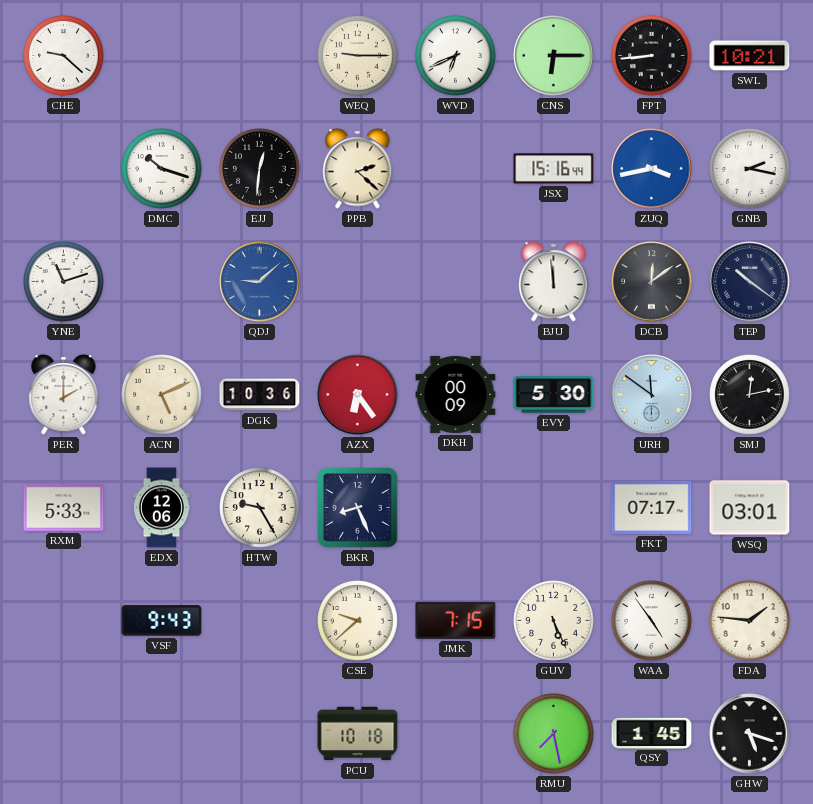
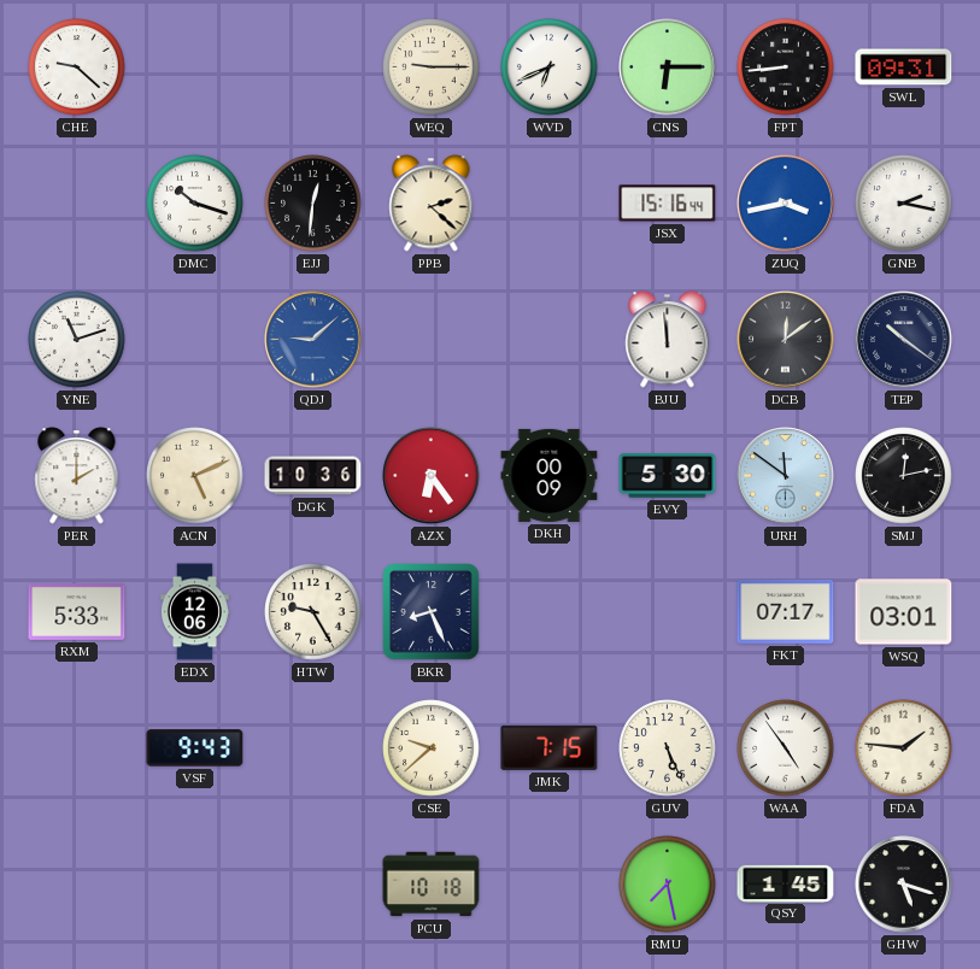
SWL: 10:21 -> 09:31 (904, 67)
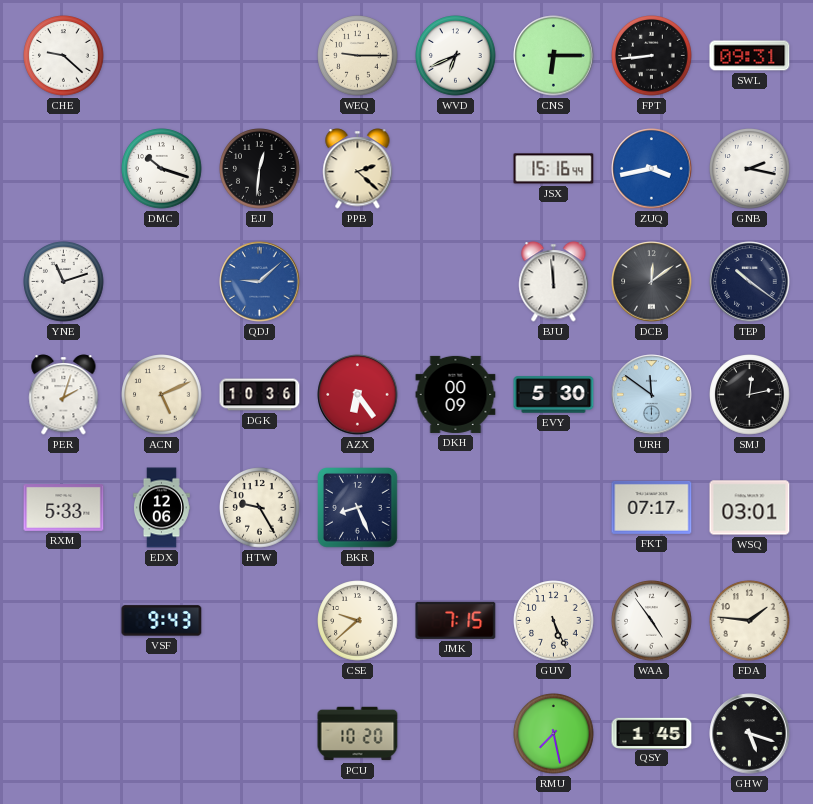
PER: 2:00 -> 2:03 (64, 395)
PCU: 10:18 -> 10:20 (358, 734)
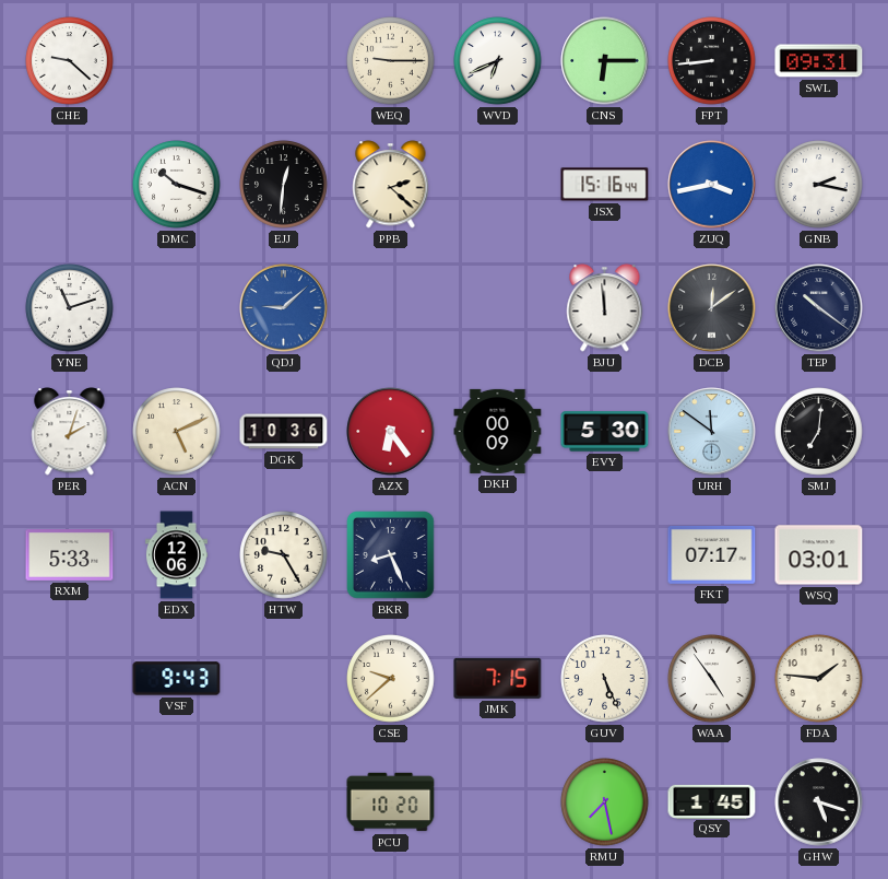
SMJ: 12:13 -> 7:01 (819, 432)
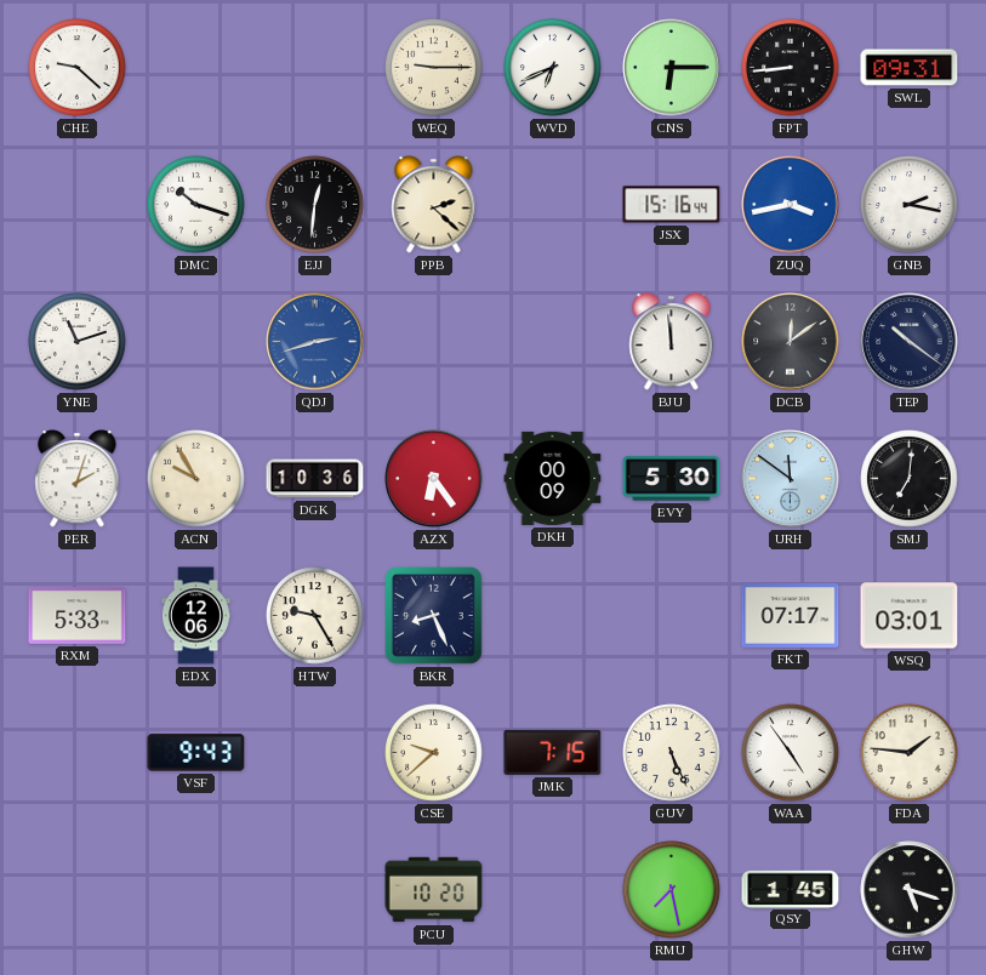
QDJ: 9:08 -> 2:42 (315, 342)
ACN: 5:11 -> 9:55 (196, 479)
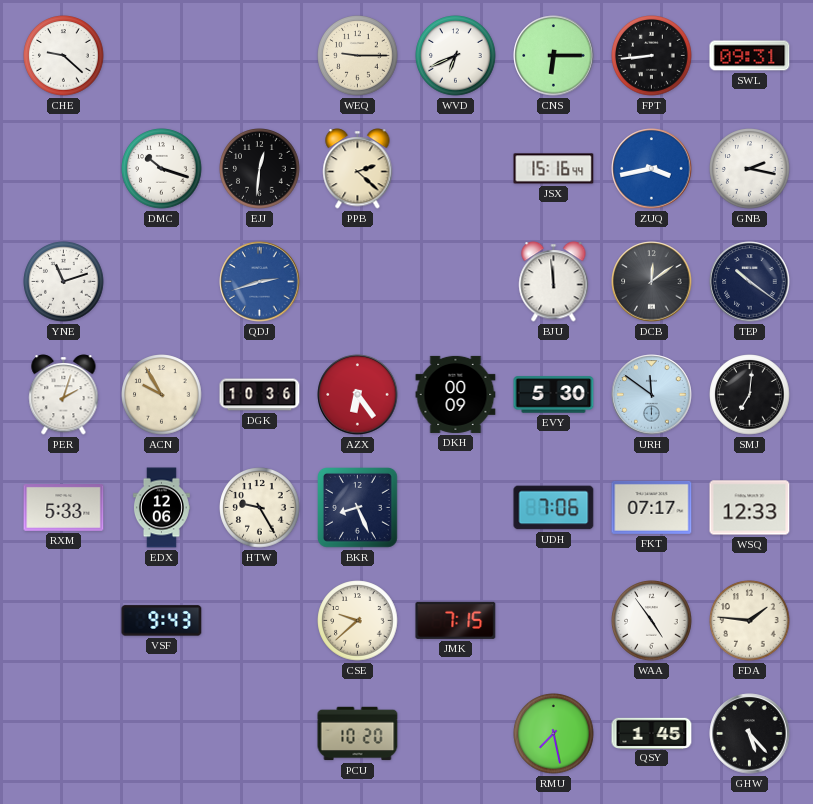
UDH: none -> 7:06 (554, 508)
WSQ: 03:01 -> 12:33 (750, 508)
GUV: 5:26 -> none (672, 753)
GHW: 5:18 -> 5:23 (750, 734)
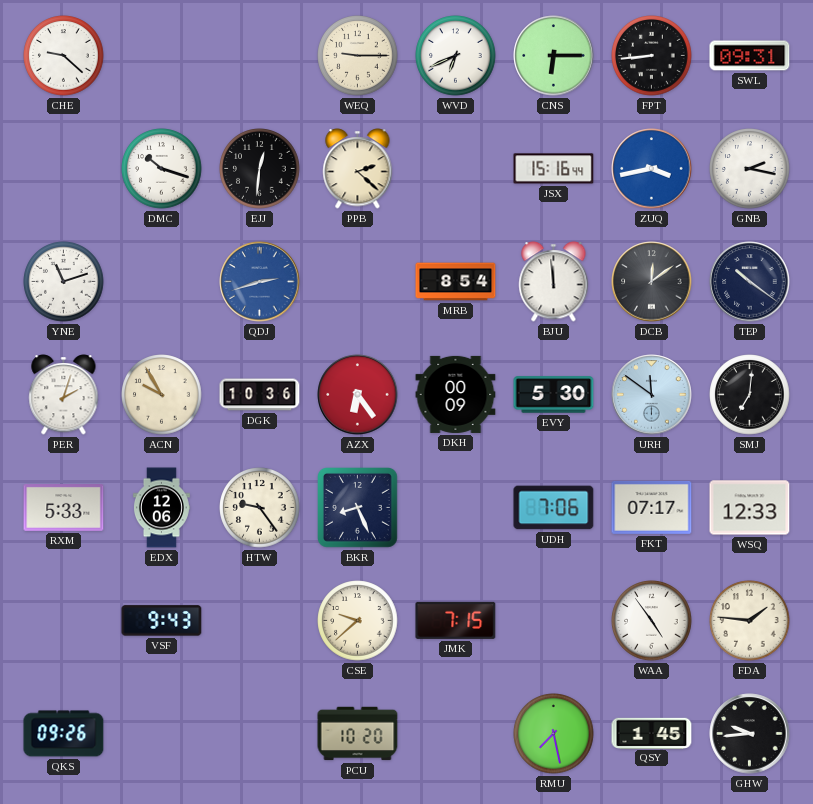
MRB: none -> 8:54 (456, 282)
HTW: 9:25 -> 9:24 (260, 508)
QKS: none -> 09:26 (64, 734)
GHW: 5:23 -> 9:44 (750, 734)
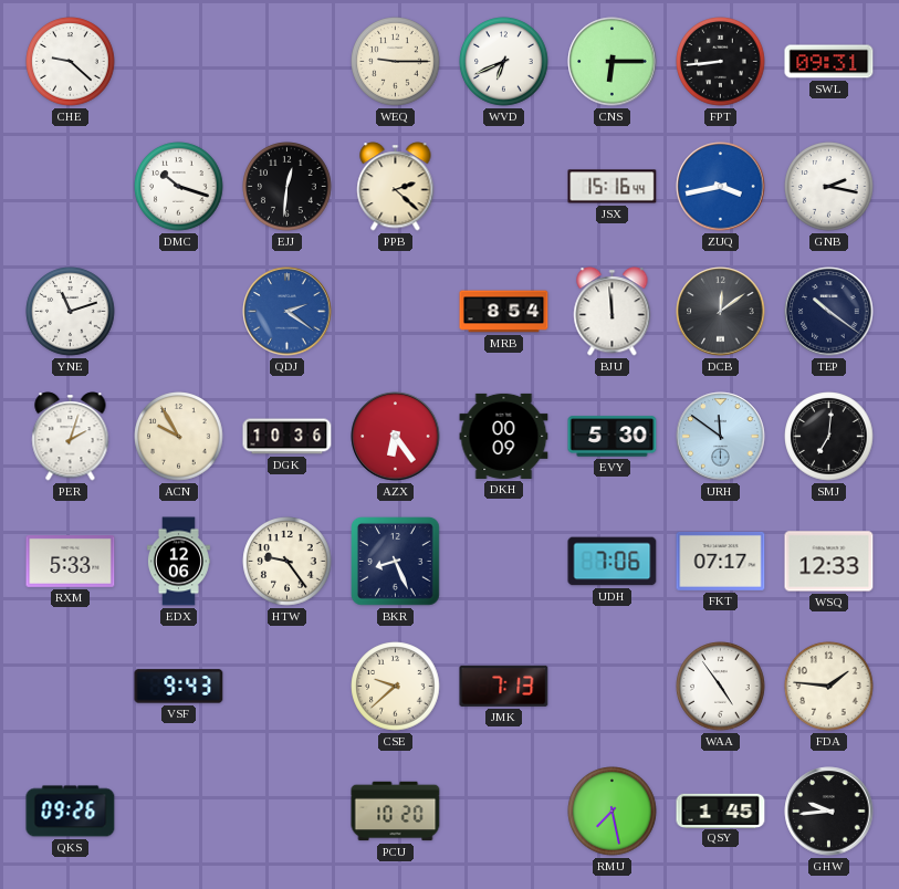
QDJ: 2:42 -> 2:21 (288, 312)
JMK: 7:15 -> 7:13 (504, 686)
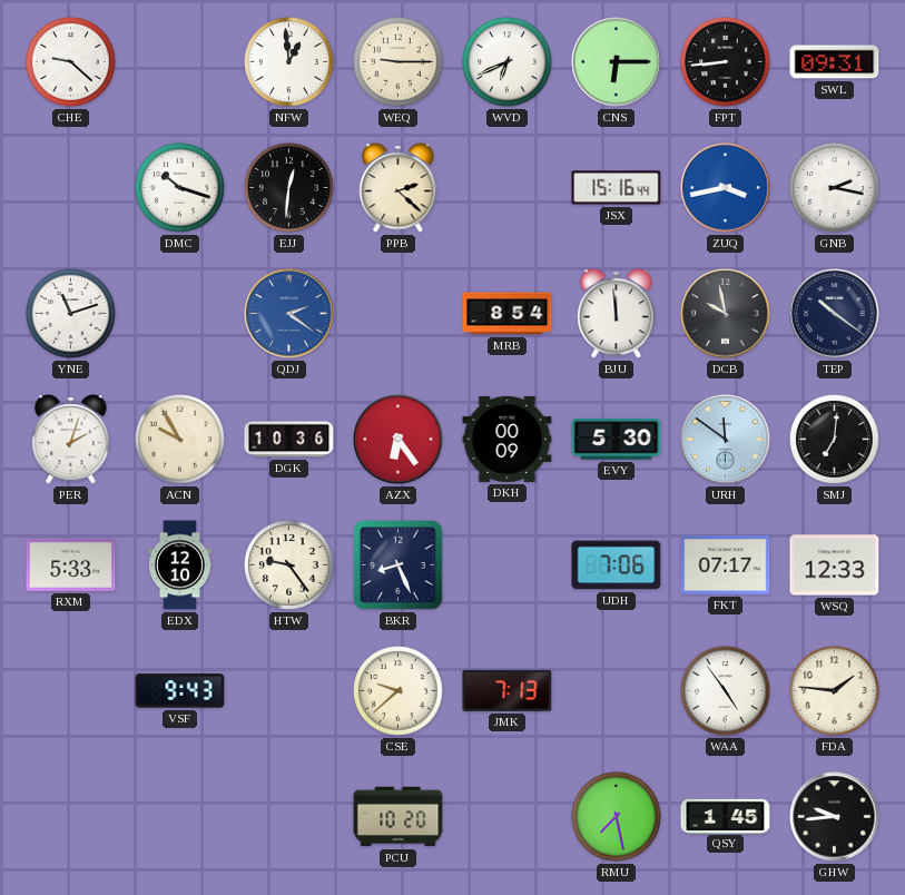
NFW: none -> 12:59 (289, 62)
DCB: 12:09 -> 9:58 (726, 314)
EDX: 12:06 -> 12:10 (179, 565)
QKS: 09:26 -> none (71, 812)
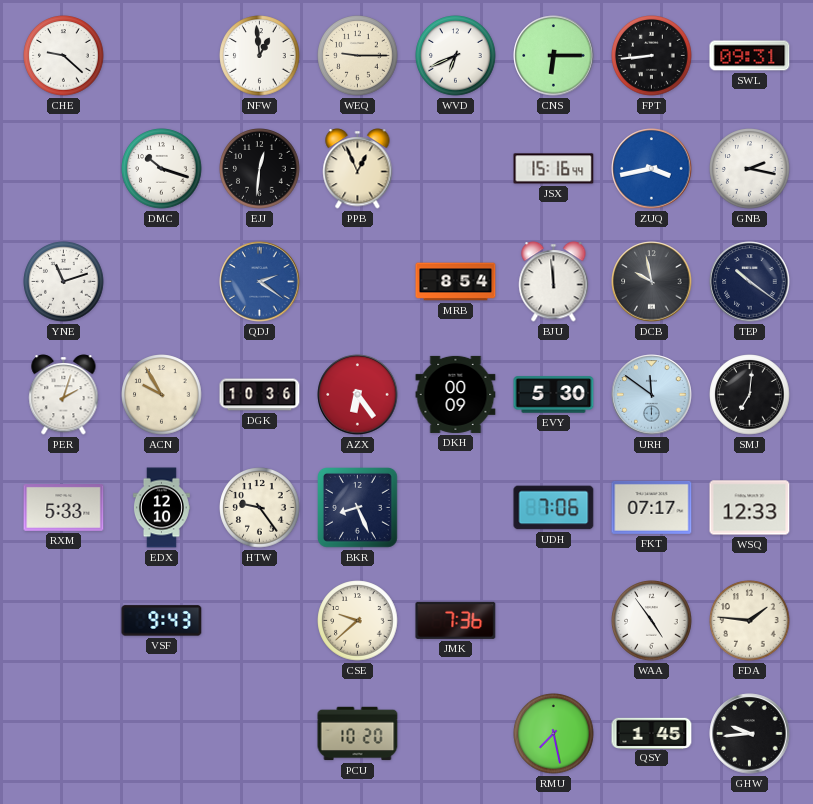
PPB: 2:22 -> 12:56 (358, 169)
JMK: 7:13 -> 7:36 (456, 620)
